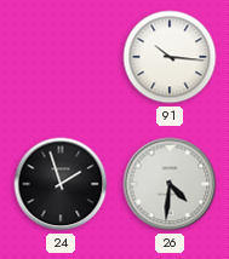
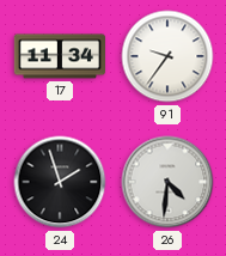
17: none -> 11:34 (59, 56)
91: 10:16 -> 9:36 (167, 56)
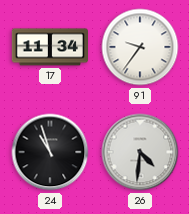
24: 1:57 -> 10:57 (50, 152)
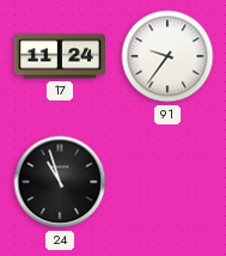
17: 11:34 -> 11:24 (59, 56)
26: 4:31 -> none (140, 152)
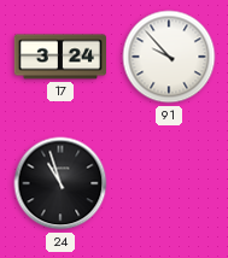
17: 11:24 -> 3:24 (59, 57)
91: 9:36 -> 9:53 (169, 57)
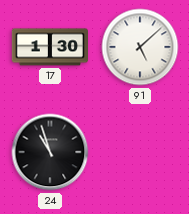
17: 3:24 -> 1:30 (49, 47)
91: 9:53 -> 5:08 (140, 47)
